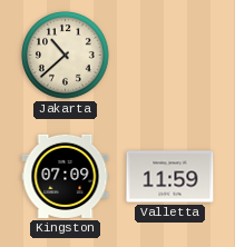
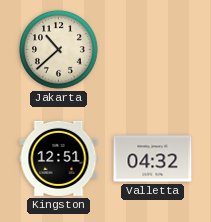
Kingston: 07:09 -> 12:51 (59, 158)
Valletta: 11:59 -> 04:32 (153, 159)
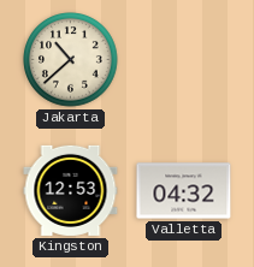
Kingston: 12:51 -> 12:53 (71, 190)
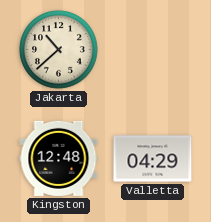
Kingston: 12:53 -> 12:48 (59, 158)
Valletta: 04:32 -> 04:29 (153, 159)
